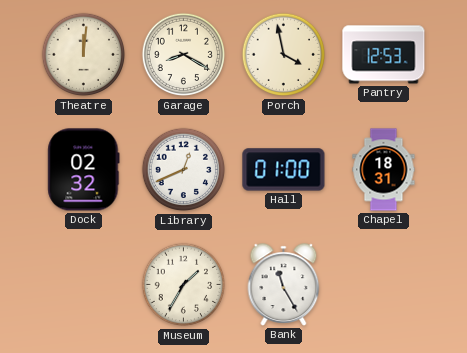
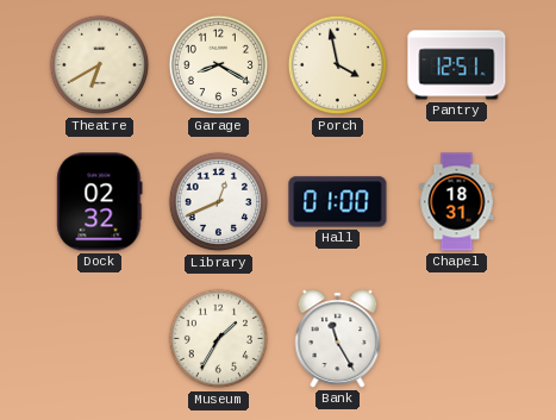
Theatre: 12:01 -> 6:40 (100, 65)
Pantry: 12:53 -> 12:51 (457, 65)
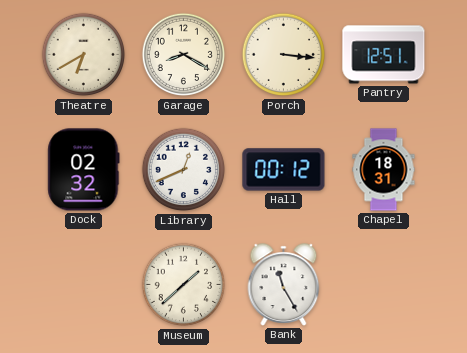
Porch: 3:58 -> 3:16 (284, 55)
Hall: 01:00 -> 00:12 (284, 170)
Museum: 1:35 -> 1:38 (184, 285)
